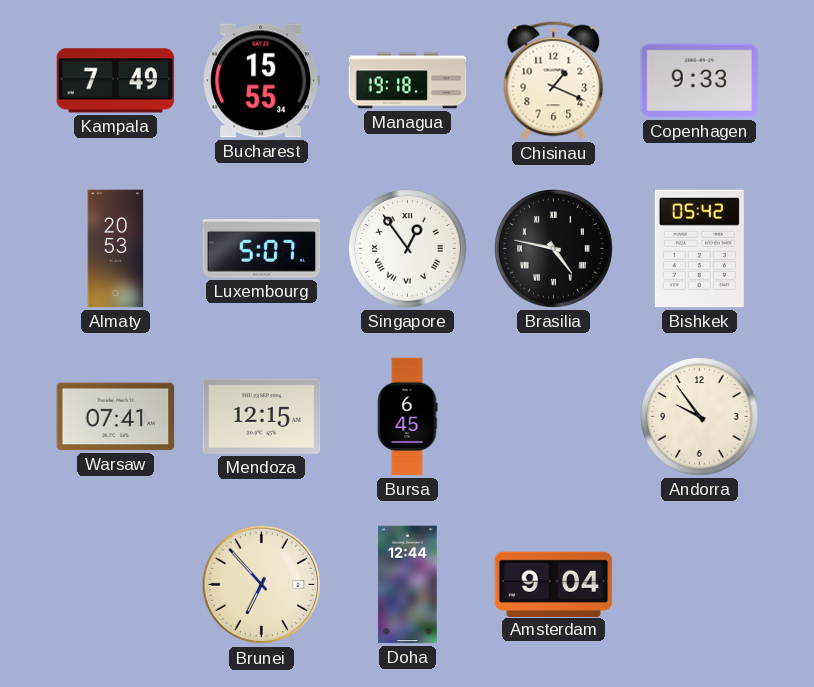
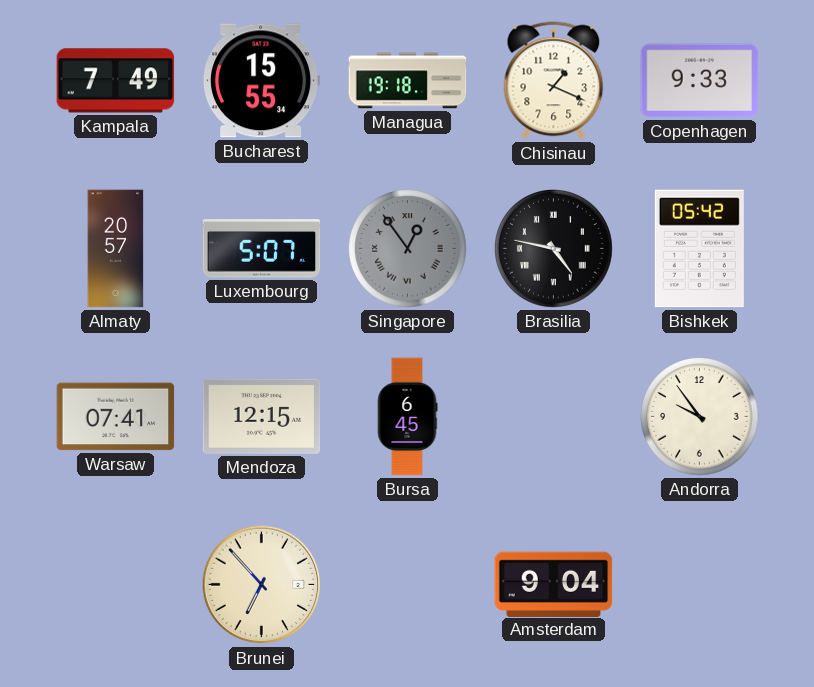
Almaty: 20:53 -> 20:57 (116, 249)
Singapore dial: white -> grey (408, 249)
Doha: 12:44 -> none (408, 585)
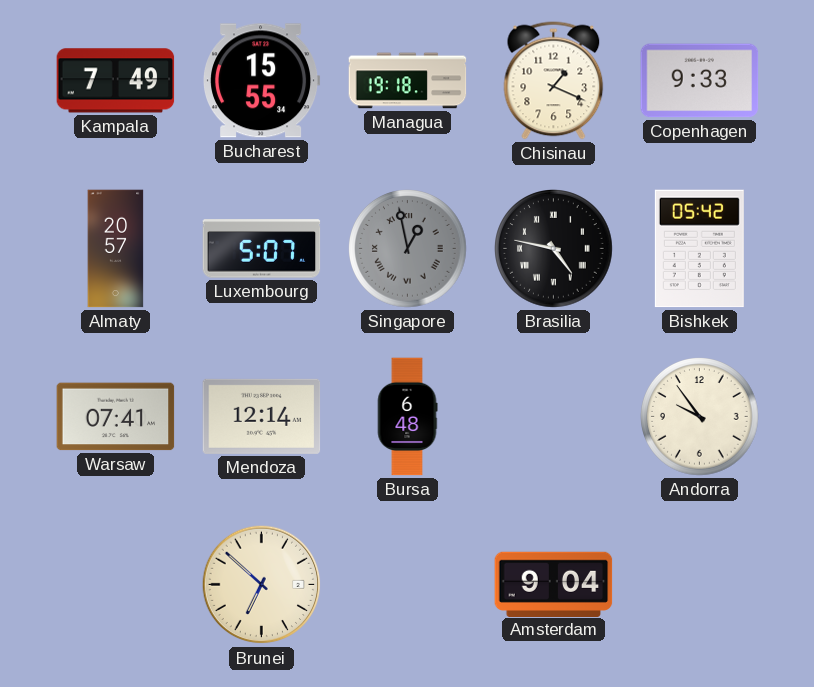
Singapore: 12:54 -> 12:58 (408, 249)
Mendoza: 12:15 -> 12:14 (262, 416)
Bursa: 6:45 -> 6:48 (407, 417)
Brunei: 6:53 -> 6:52 (262, 585)
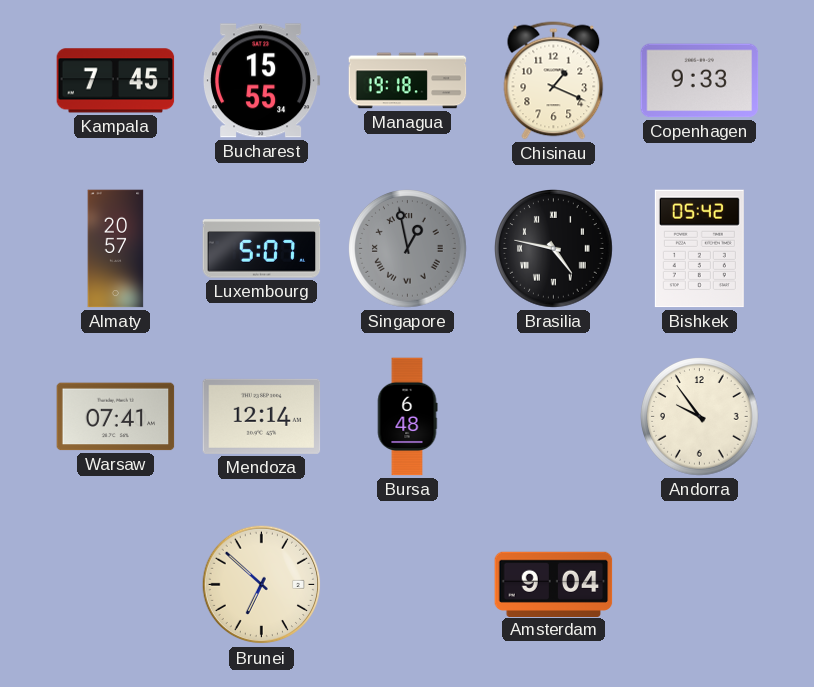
Kampala: 7:49 -> 7:45 (116, 81)
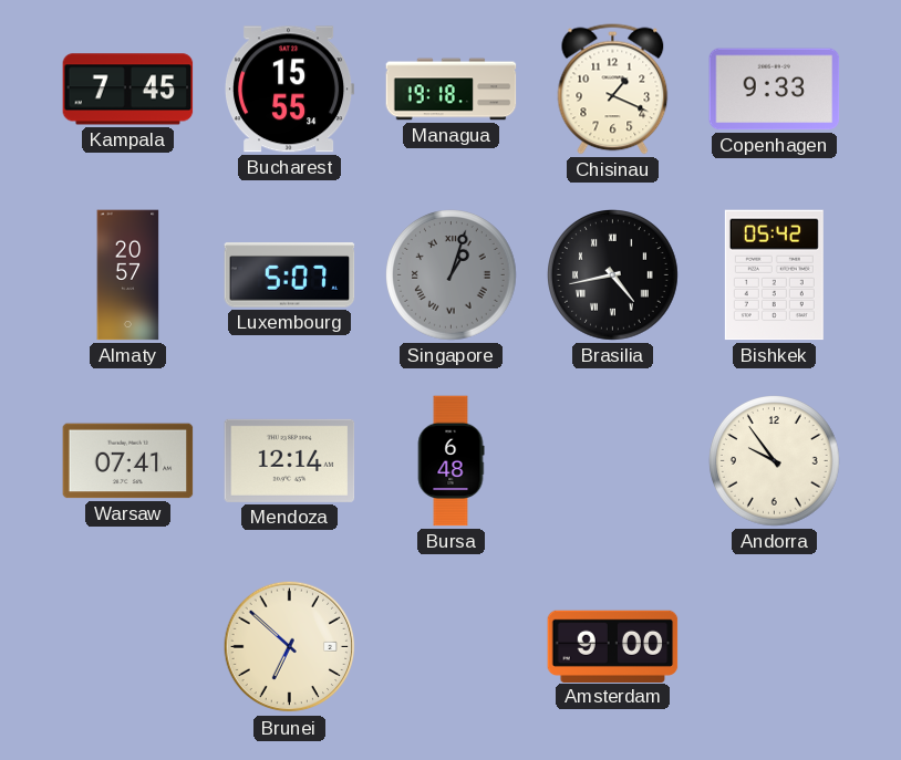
Singapore: 12:58 -> 1:03 (452, 275)
Brasilia: 4:47 -> 4:43 (613, 275)
Amsterdam: 9:04 -> 9:00 (613, 646)
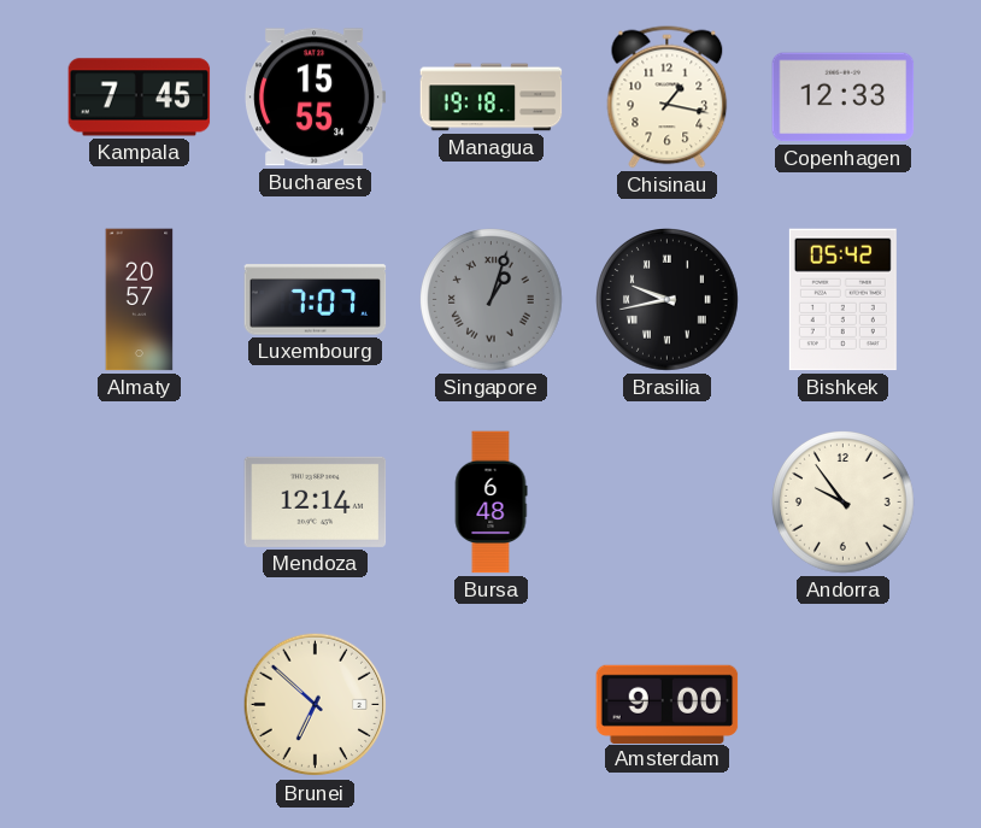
Chisinau: 1:19 -> 1:17 (668, 98)
Copenhagen: 9:33 -> 12:33 (844, 98)
Luxembourg: 5:07 -> 7:07 (316, 300)
Brasilia: 4:43 -> 9:43 (668, 300)
Warsaw: 07:41 -> none (128, 461)
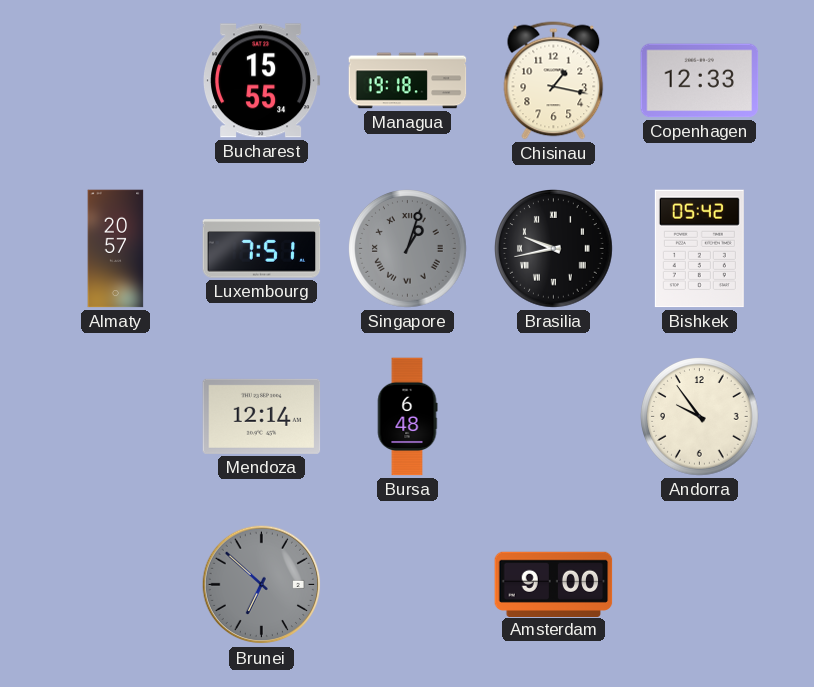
Kampala: 7:45 -> none (140, 98)
Luxembourg: 7:07 -> 7:51 (262, 249)
Brunei dial: cream -> grey (262, 585)
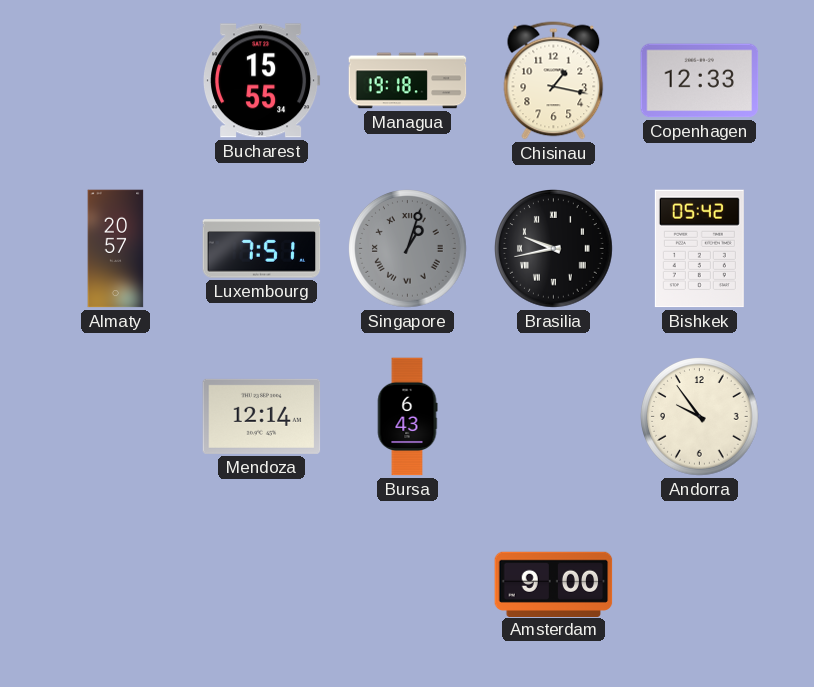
Bursa: 6:48 -> 6:43 (407, 417)
Brunei: 6:52 -> none (262, 585)
